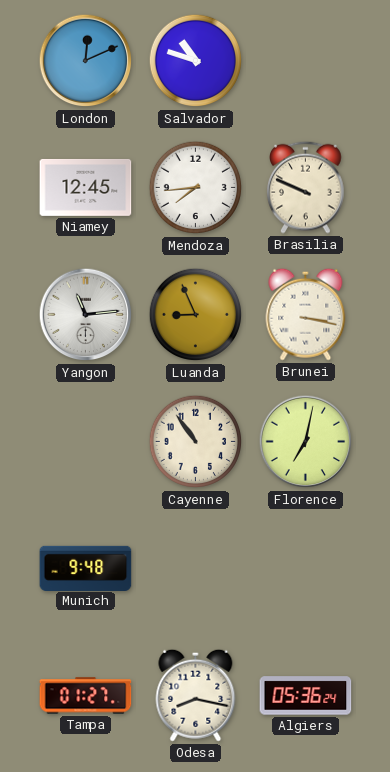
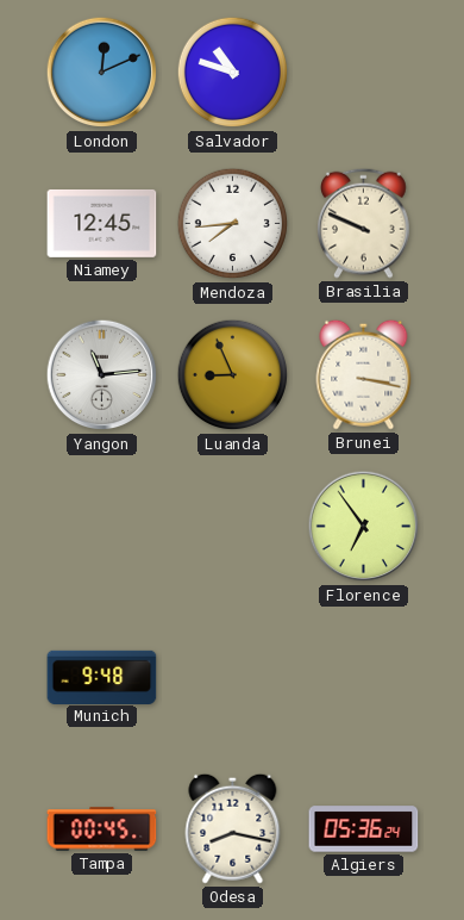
Cayenne: 10:54 -> none (196, 442)
Florence: 7:02 -> 6:54 (364, 527)
Tampa: 01:27 -> 00:45 (102, 829)
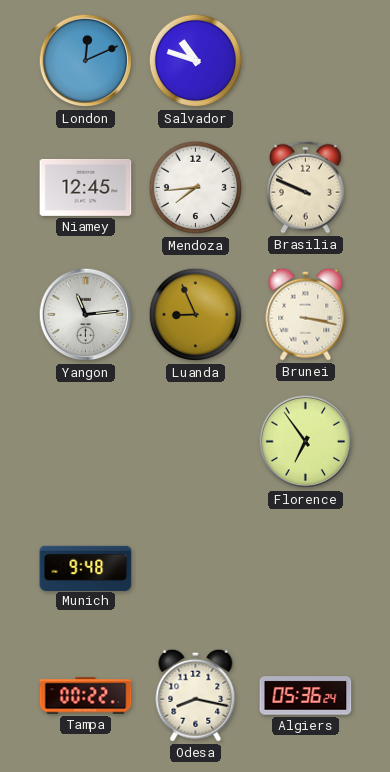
Tampa: 00:45 -> 00:22 (86, 696)
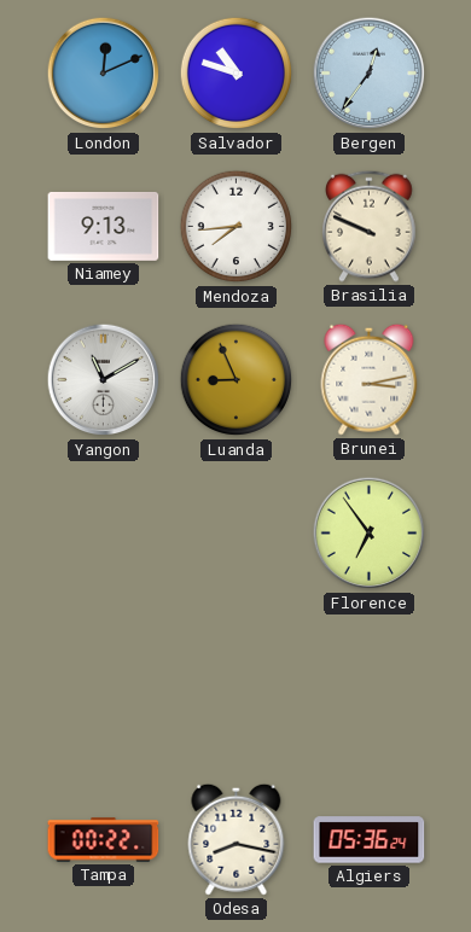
Bergen: none -> 12:36 (370, 74)
Niamey: 12:45 -> 9:13 (104, 226)
Yangon: 11:14 -> 11:10 (104, 380)
Brunei: 3:17 -> 3:13 (370, 379)
Munich: 9:48 -> none (86, 568)
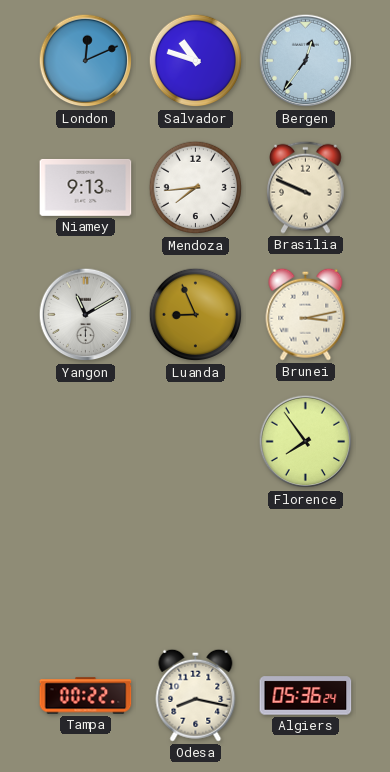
Florence: 6:54 -> 7:54 (306, 442)
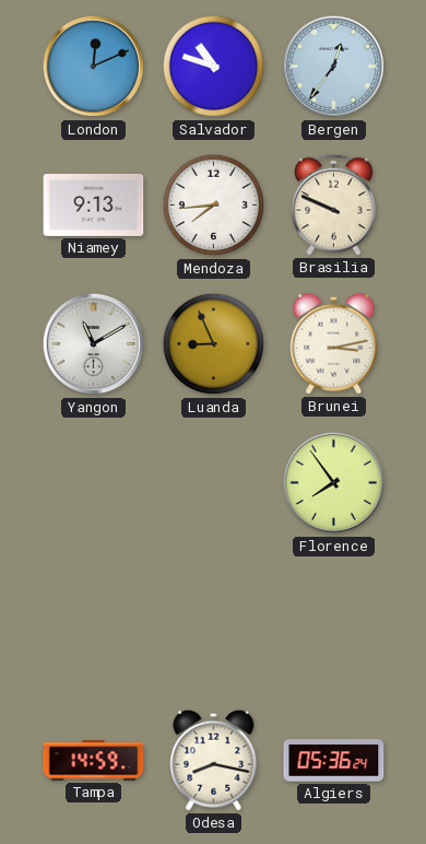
Tampa: 00:22 -> 14:59 (94, 761)
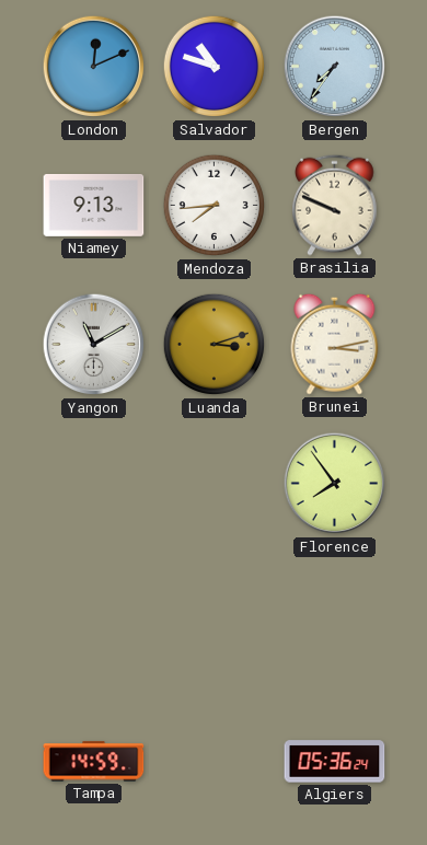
Bergen: 12:36 -> 7:36 (335, 67)
Luanda: 8:56 -> 3:12 (215, 345)
Odesa: 8:17 -> none (214, 760)
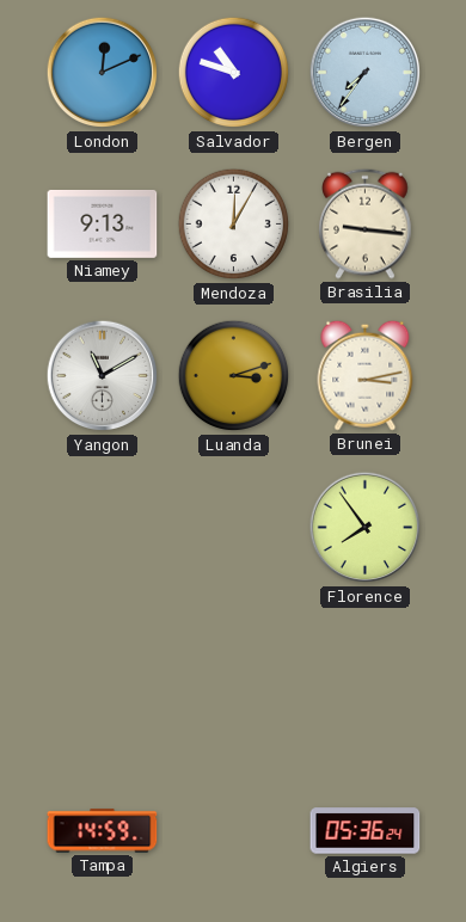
Mendoza: 7:44 -> 12:05 (234, 225)
Brasilia: 9:49 -> 9:16 (366, 223)
